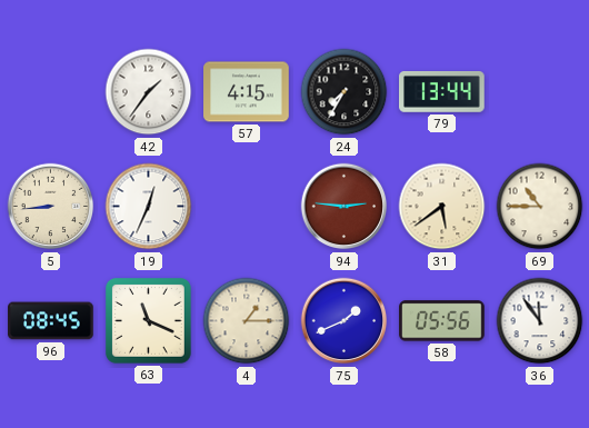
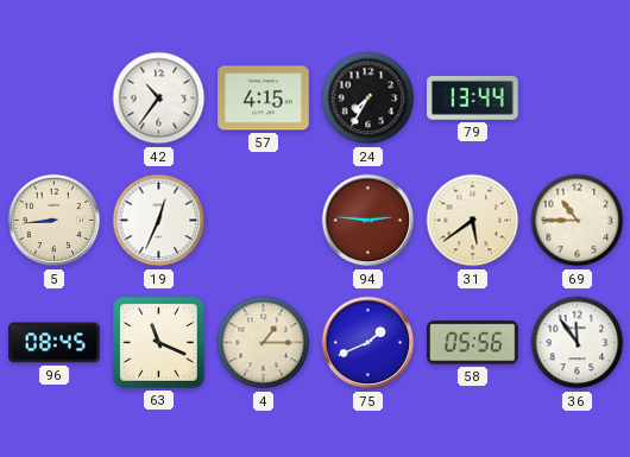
42: 1:36 -> 10:36 (159, 99)
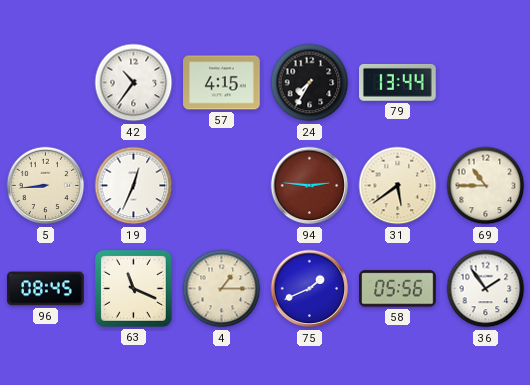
36: 11:54 -> 1:54 (486, 289)
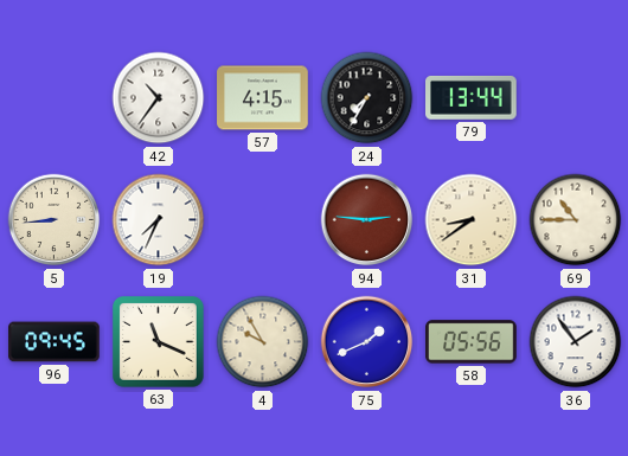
19: 12:34 -> 7:34 (159, 220)
31: 5:39 -> 8:39 (472, 220)
96: 08:45 -> 09:45 (55, 342)
4: 1:15 -> 9:55 (263, 342)
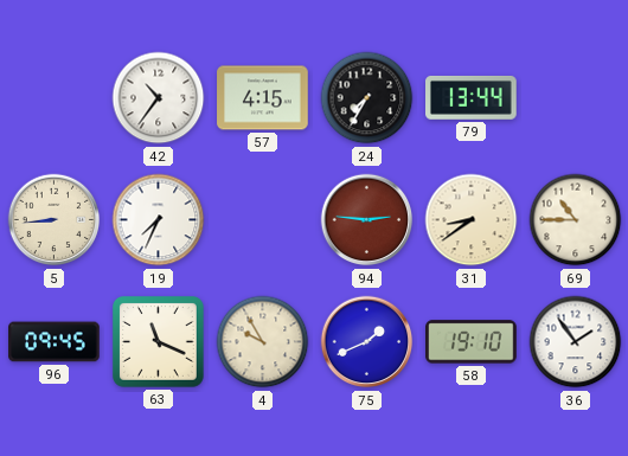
58: 05:56 -> 19:10 (472, 342)
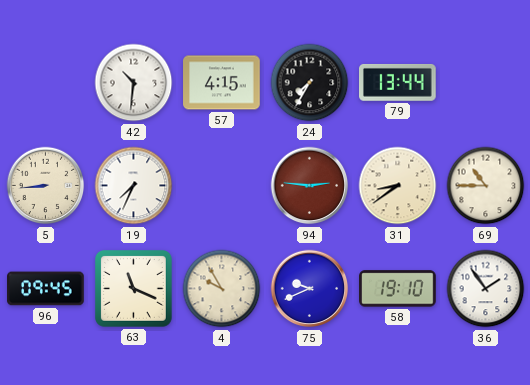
42: 10:36 -> 10:31 (134, 83)
75: 1:41 -> 9:41 (310, 289)
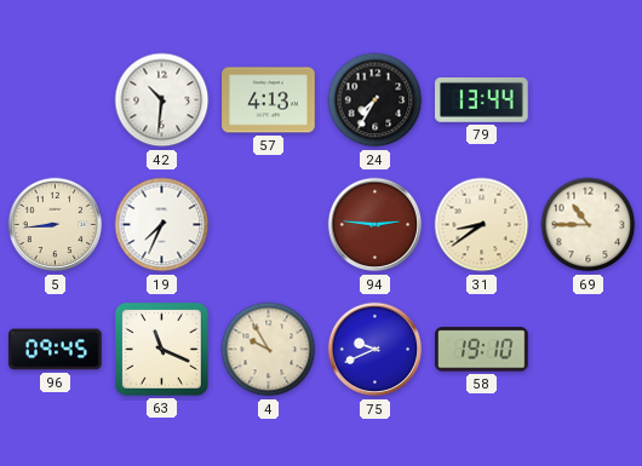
57: 4:15 -> 4:13 (269, 100)
36: 1:54 -> none (486, 289)
